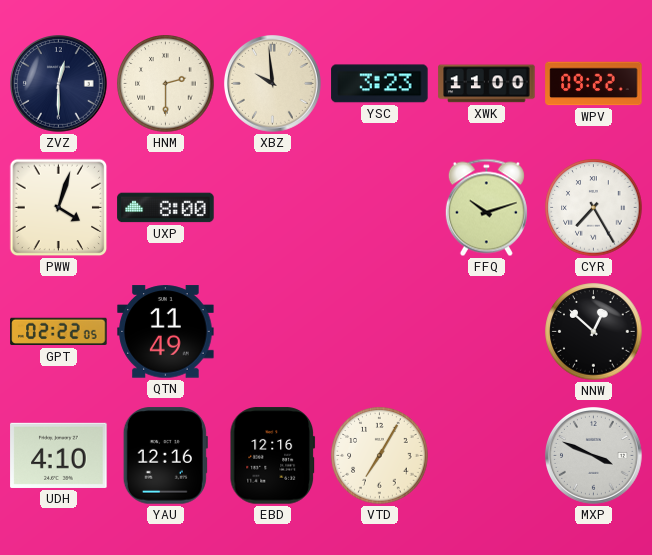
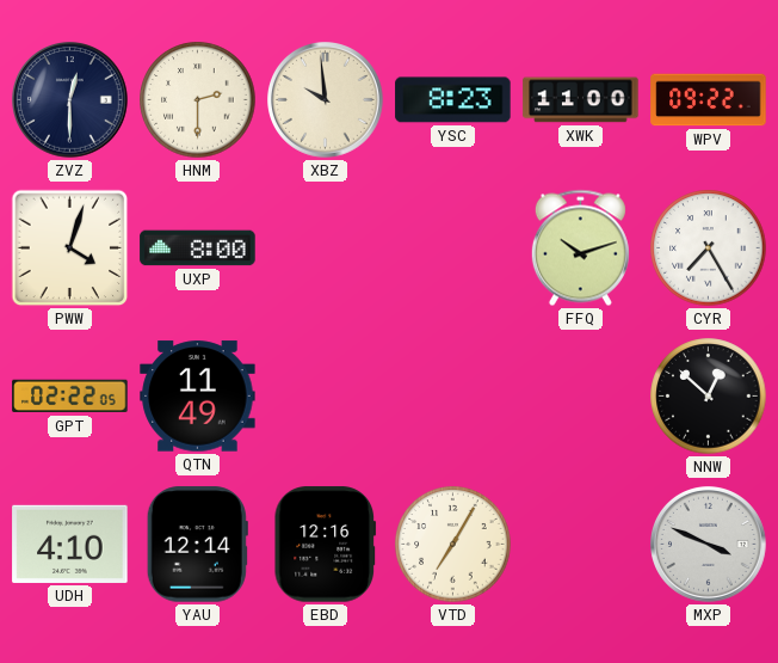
YSC: 3:23 -> 8:23 (453, 100)
YAU: 12:16 -> 12:14 (197, 545)
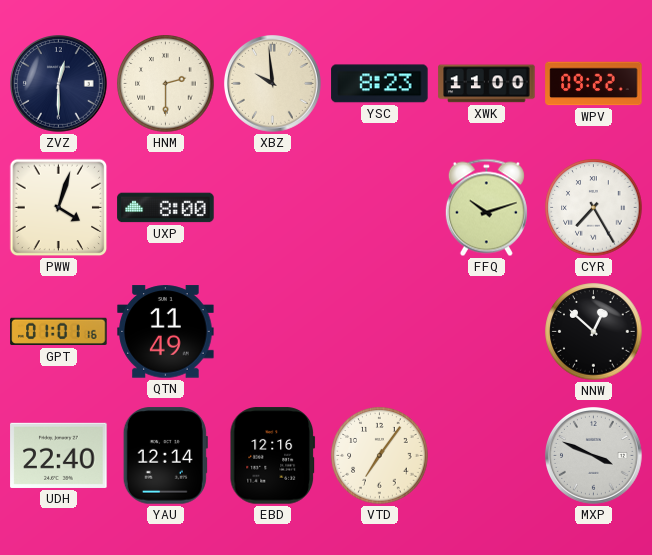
GPT: 02:22 -> 01:01 (59, 332)
UDH: 4:10 -> 22:40 (59, 455)
VTD: 7:05 -> 7:06 (380, 456)
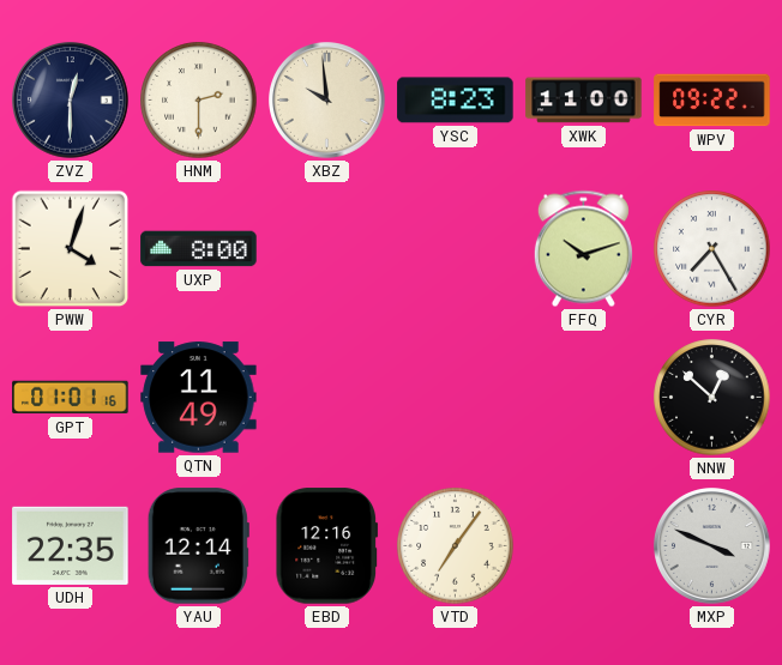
UDH: 22:40 -> 22:35 (71, 545)
